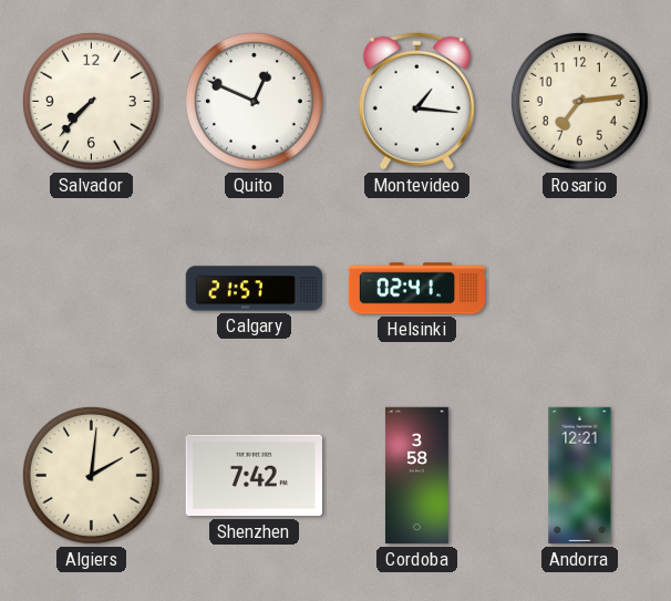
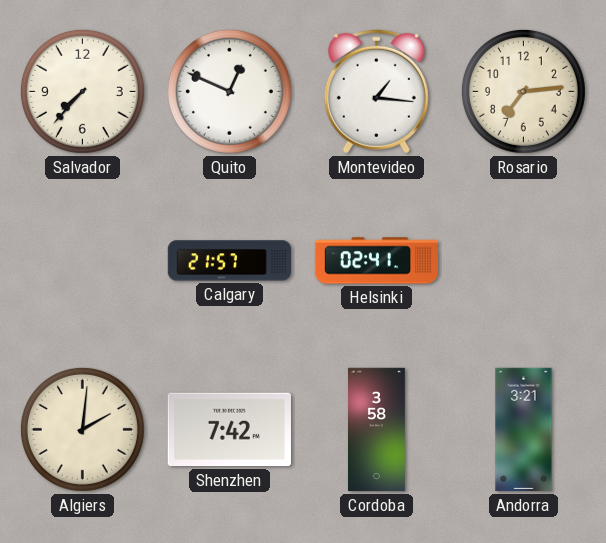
Andorra: 12:21 -> 3:21 (524, 430)
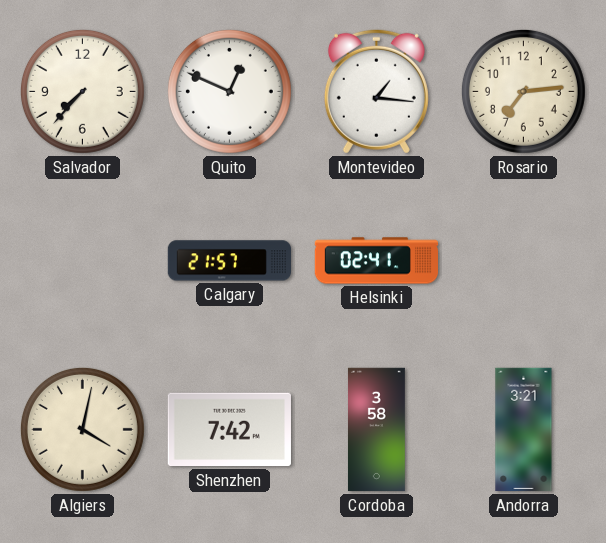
Algiers: 2:01 -> 4:02 (82, 429)
